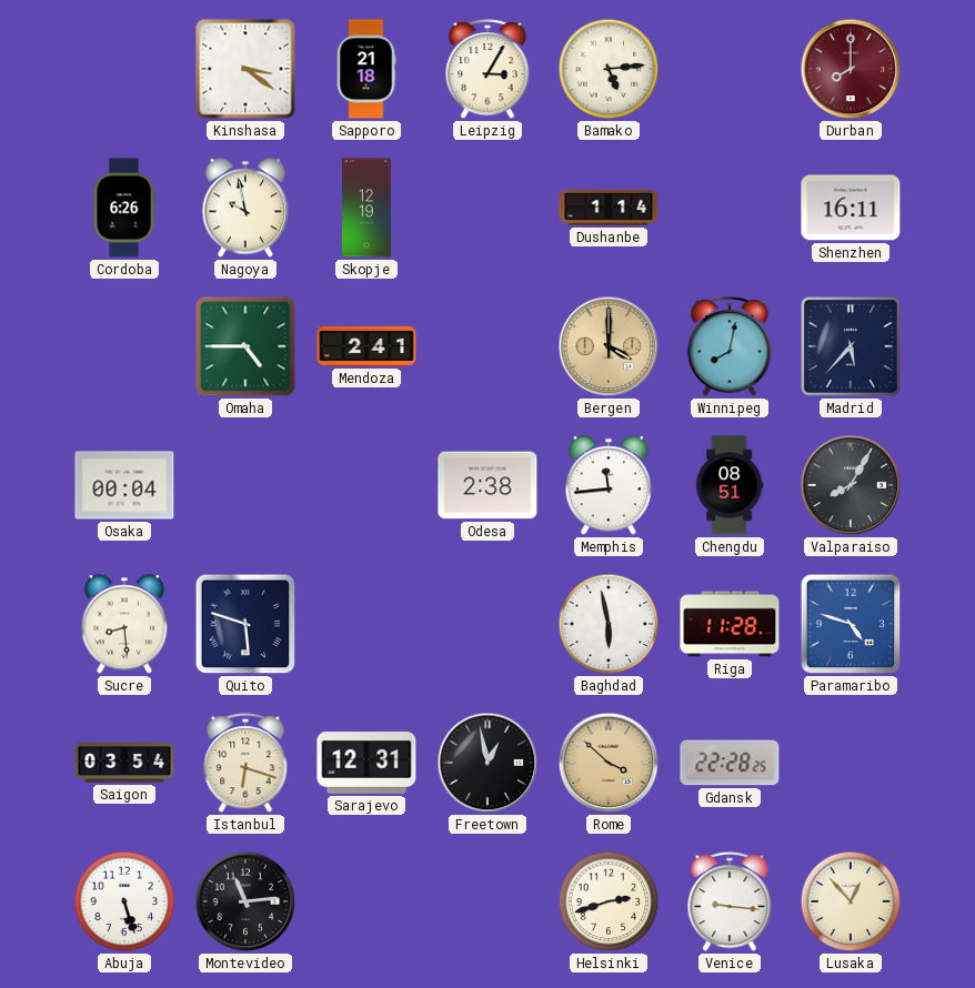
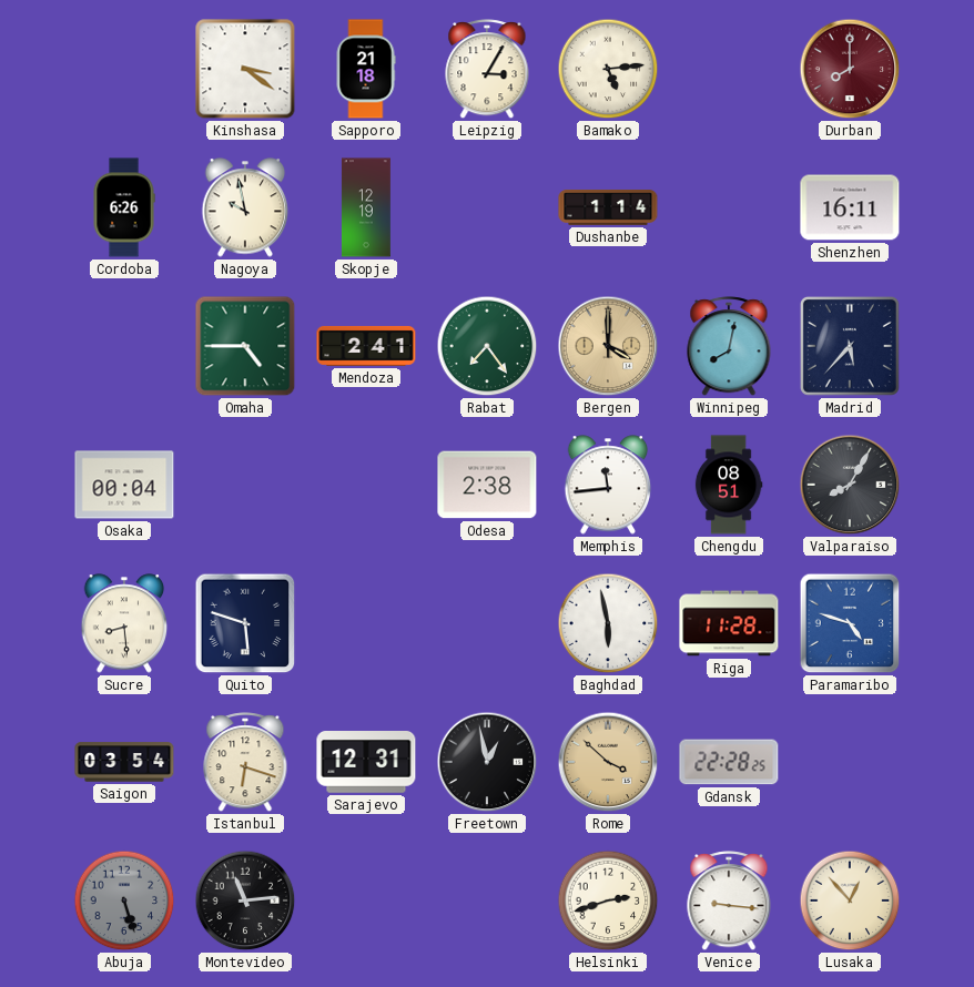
Rabat: none -> 7:24 (487, 346)
Abuja dial: white -> grey (124, 900)
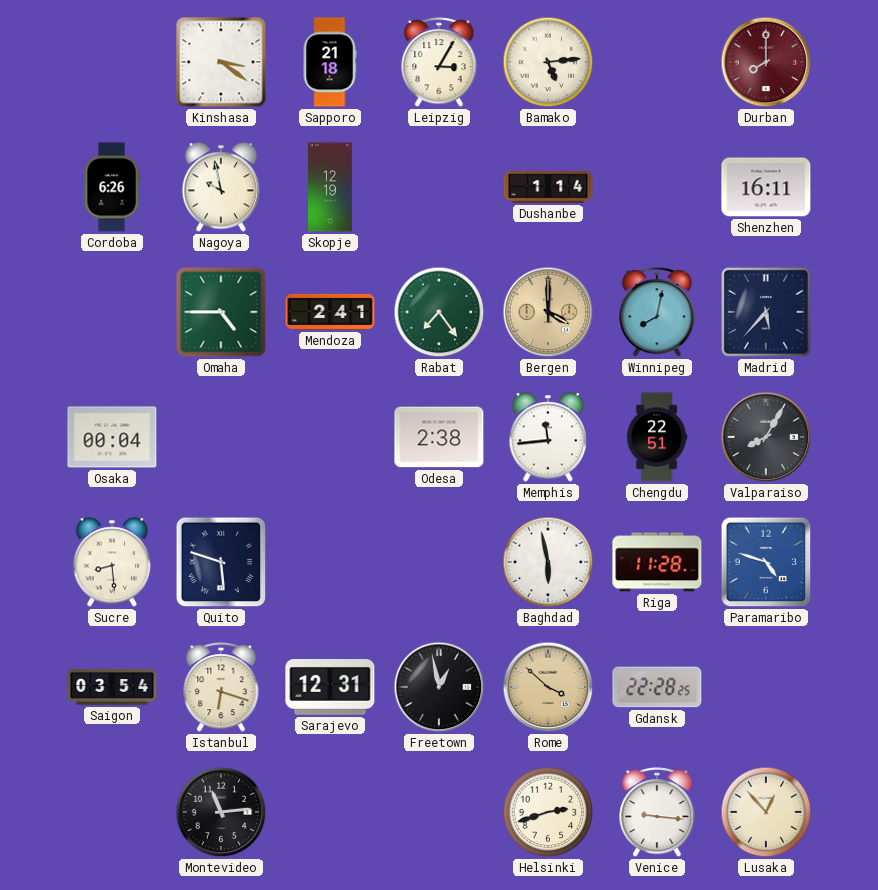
Chengdu: 08:51 -> 22:51 (657, 437)
Abuja: 5:27 -> none (124, 900)
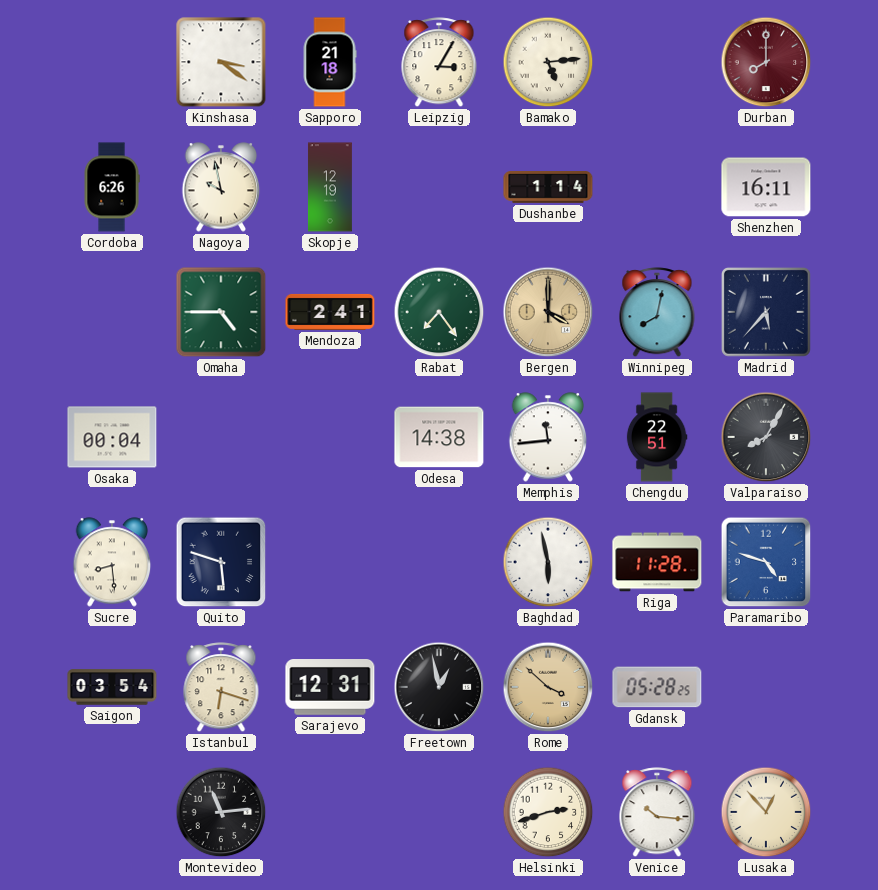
Odesa: 2:38 -> 14:38 (439, 437)
Gdansk: 22:28 -> 05:28 (657, 687)
Venice: 9:16 -> 10:16 (657, 813)
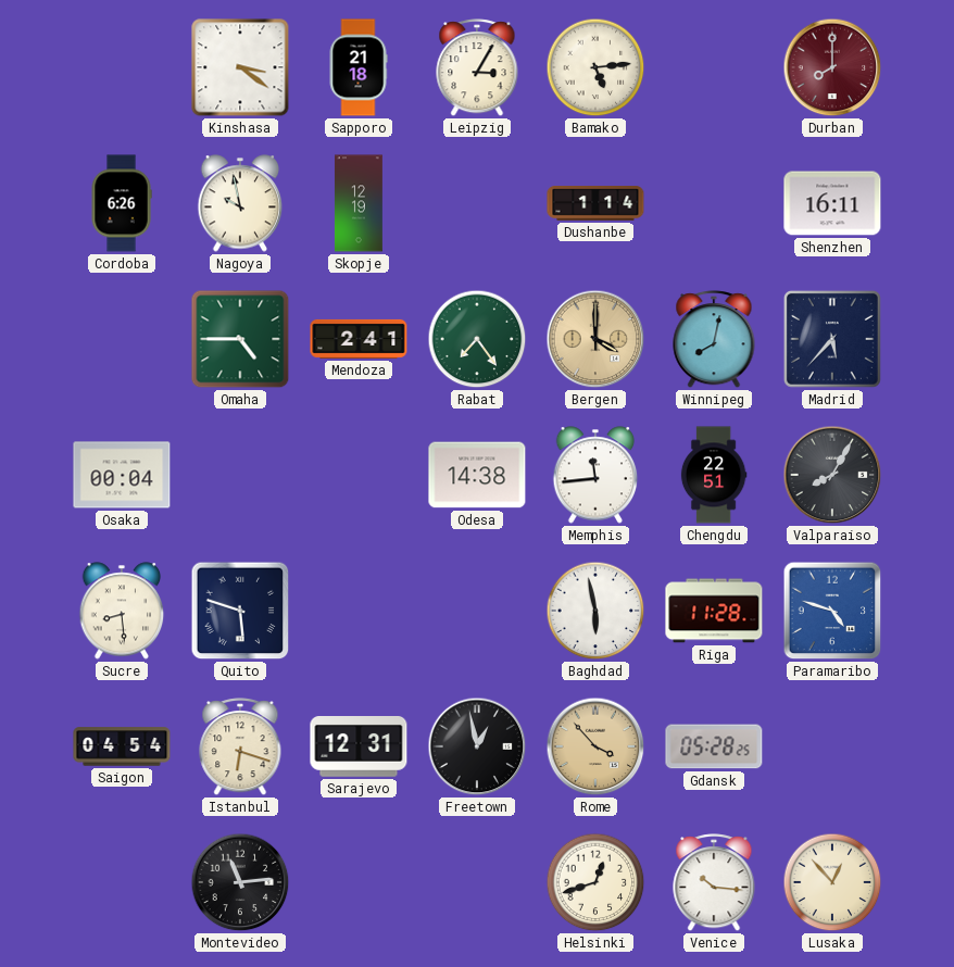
Saigon: 03:54 -> 04:54 (122, 746)
Rome: 3:52 -> 3:53 (595, 746)
Helsinki: 2:42 -> 12:42 (595, 882)
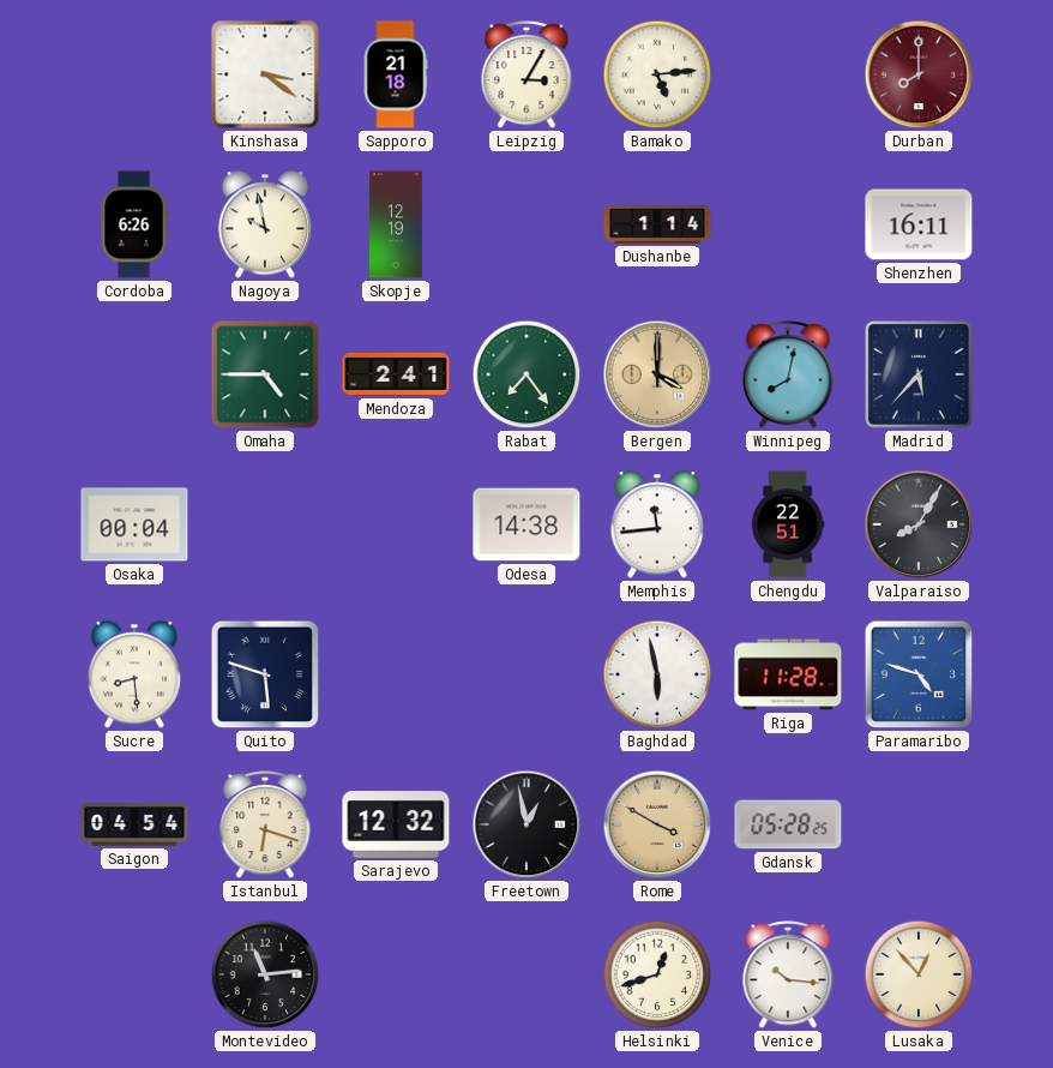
Sarajevo: 12:31 -> 12:32 (396, 826)
Rome: 3:53 -> 3:50 (657, 824)
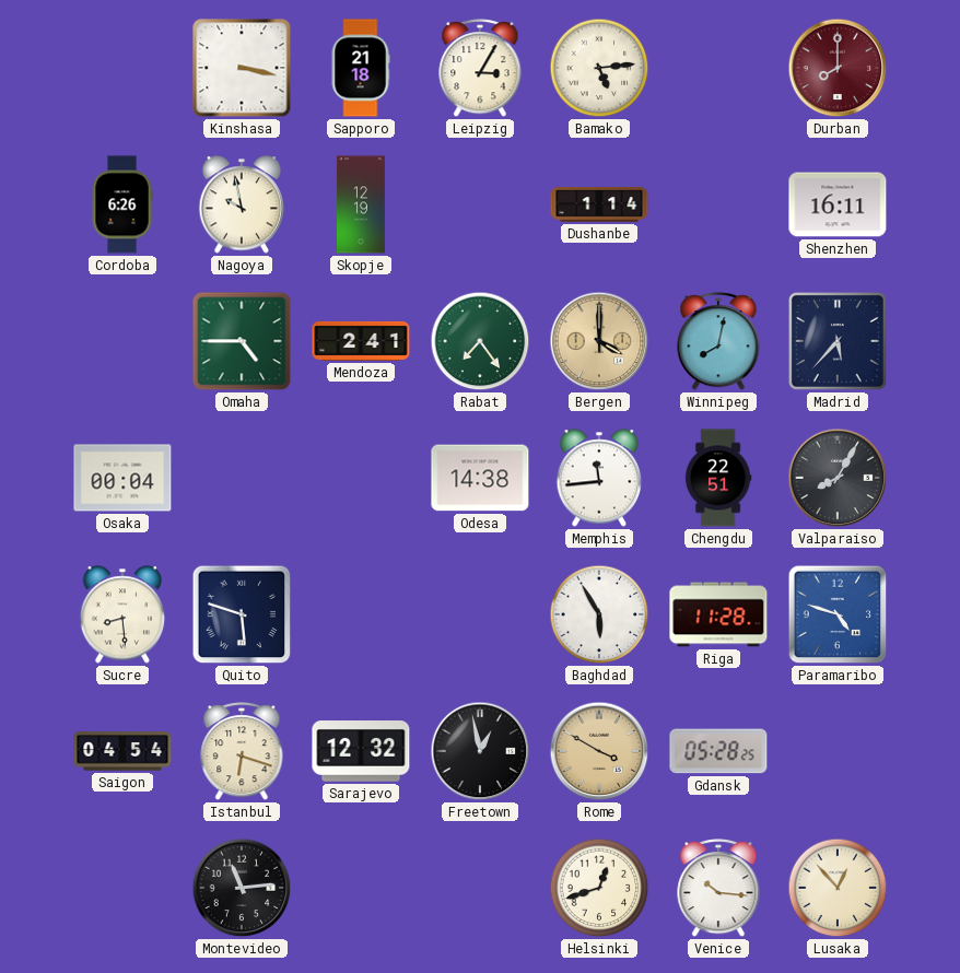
Kinshasa: 3:21 -> 3:17 (242, 68)
Baghdad: 5:58 -> 5:55 (599, 614)
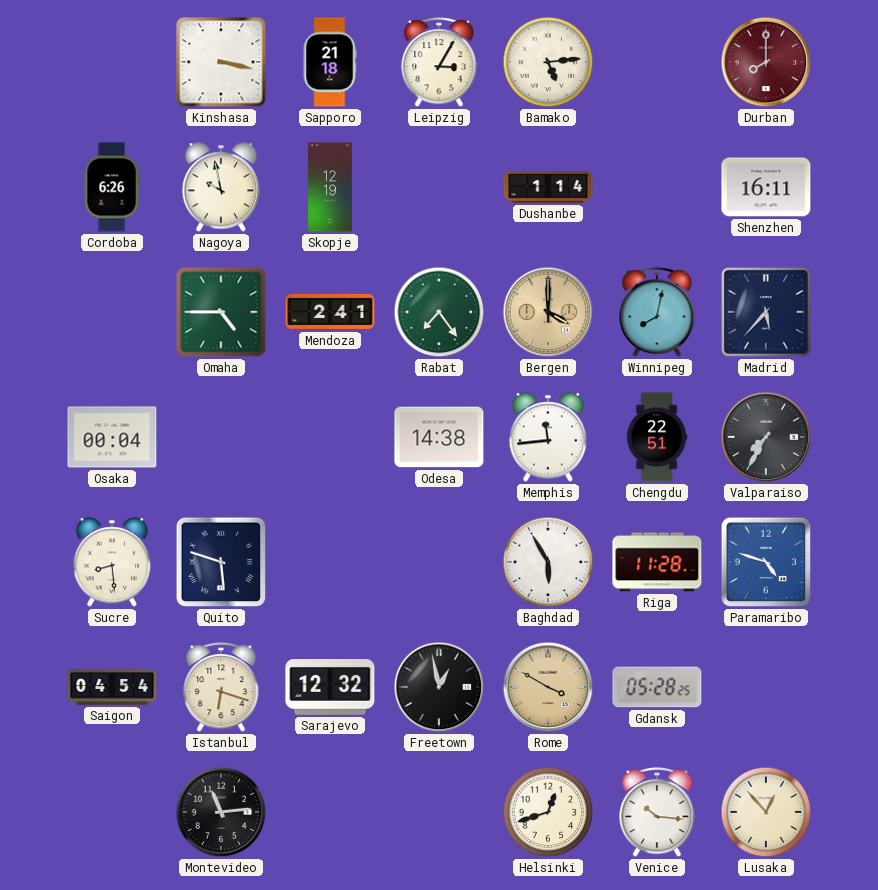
Valparaiso: 8:05 -> 7:35 (766, 437)
